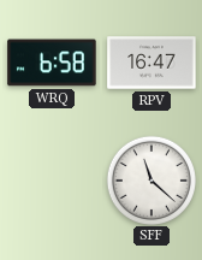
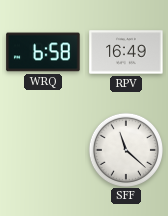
RPV: 16:47 -> 16:49 (126, 52)
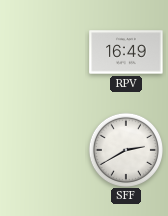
WRQ: 6:58 -> none (43, 52)
SFF: 11:22 -> 2:40 (125, 149)
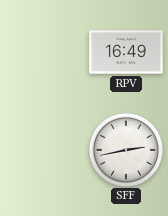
SFF: 2:40 -> 2:43 (125, 149)
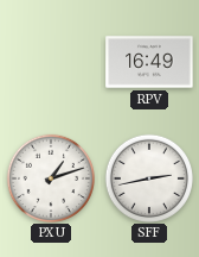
PXU: none -> 1:12 (50, 177)
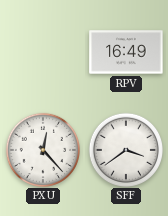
PXU: 1:12 -> 12:23 (42, 149)
SFF: 2:43 -> 3:39 (125, 149)
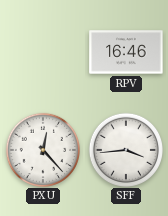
RPV: 16:49 -> 16:46 (126, 52)
SFF: 3:39 -> 3:44 (125, 149)
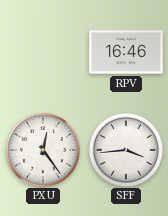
PXU: 12:23 -> 12:24 (42, 149)
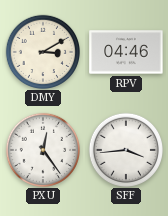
DMY: none -> 3:10 (42, 51)
RPV: 16:46 -> 04:46 (126, 52)
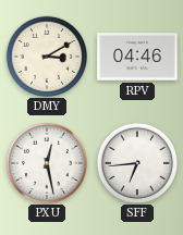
PXU: 12:24 -> 12:28 (46, 162)
SFF: 3:44 -> 6:44 (136, 162)
